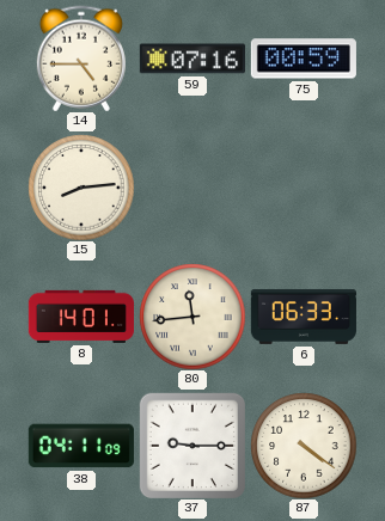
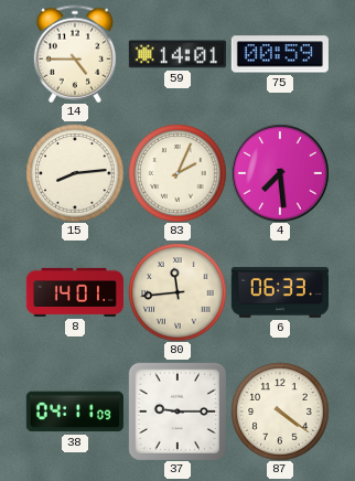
59: 07:16 -> 14:01 (177, 54)
83: none -> 2:04 (177, 173)
4: none -> 7:29 (280, 173)
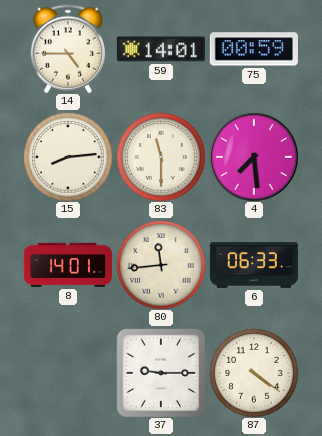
83: 2:04 -> 11:30 (161, 157)
38: 04:11 -> none (75, 411)
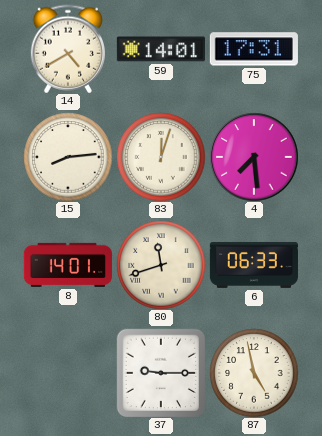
14: 4:45 -> 4:40 (68, 49)
75: 00:59 -> 17:31 (254, 49)
83: 11:30 -> 12:03 (161, 157)
80: 11:44 -> 11:42 (161, 265)
87: 4:21 -> 4:58 (254, 373)
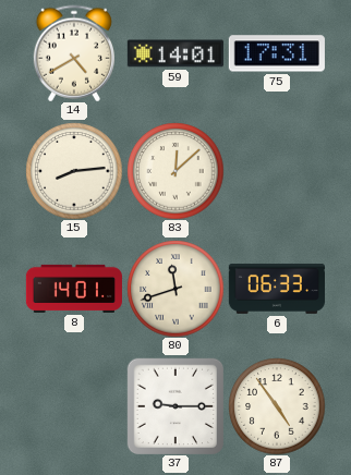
83: 12:03 -> 12:08 (175, 171)
4: 7:29 -> none (254, 157)
87: 4:58 -> 4:54 (277, 406)
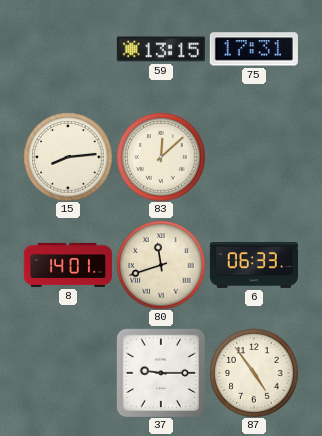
14: 4:40 -> none (74, 53)
59: 14:01 -> 13:15 (161, 49)
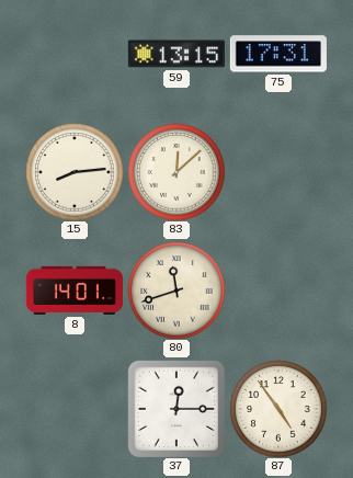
6: 06:33 -> none (254, 265)
37: 9:15 -> 12:15 (175, 408)
